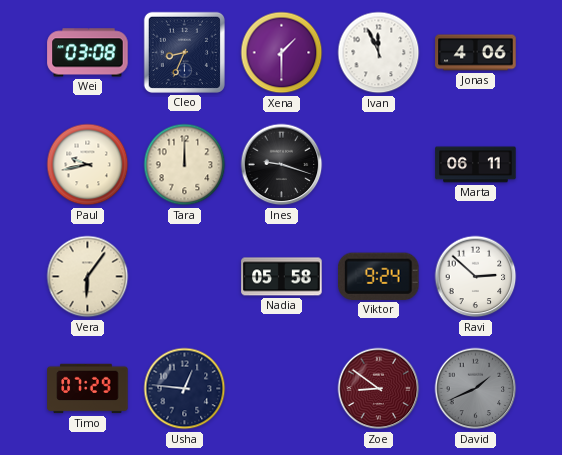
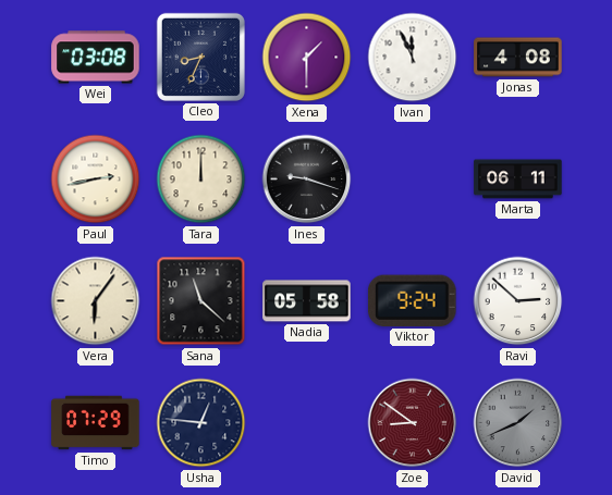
Jonas: 4:06 -> 4:08 (518, 58)
Paul: 9:43 -> 2:43 (96, 180)
Sana: none -> 11:22 (201, 301)
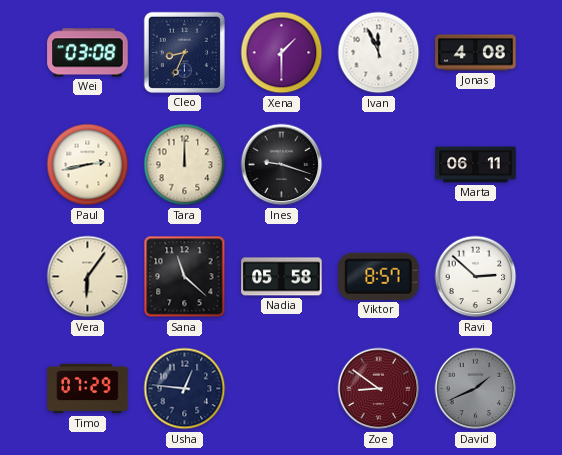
Viktor: 9:24 -> 8:57 (379, 276)
